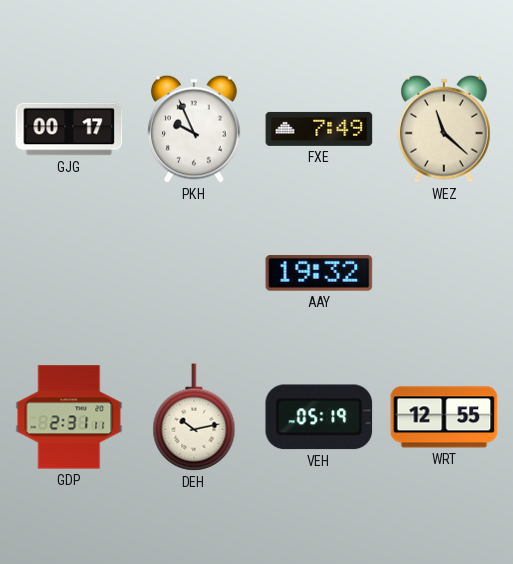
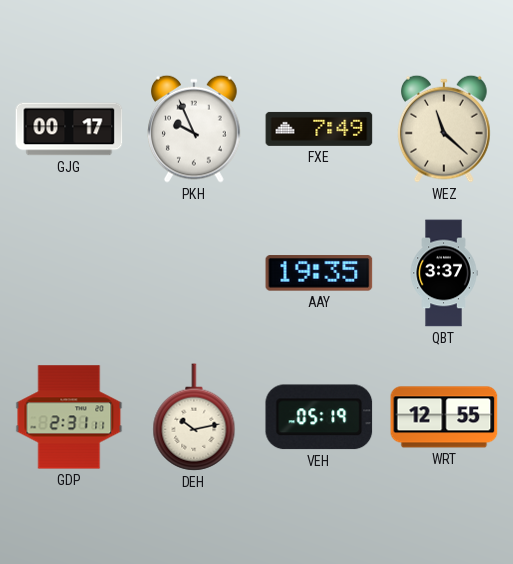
AAY: 19:32 -> 19:35 (319, 273)
QBT: none -> 3:37 (444, 273)
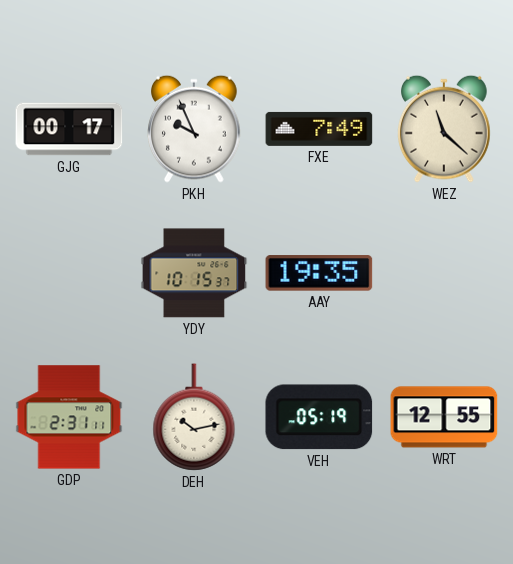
YDY: none -> 10:15 (194, 273)
QBT: 3:37 -> none (444, 273)
